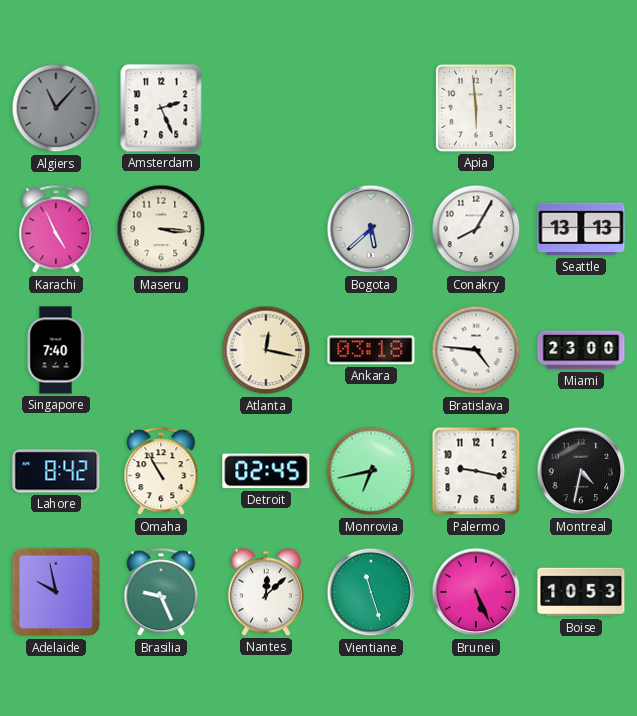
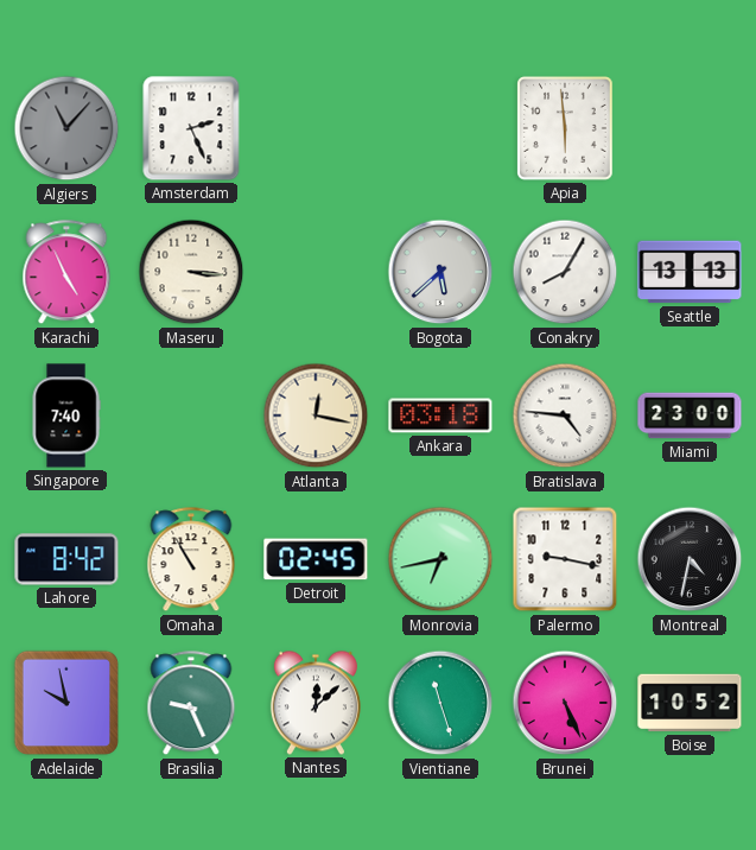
Boise: 10:53 -> 10:52 (690, 703)
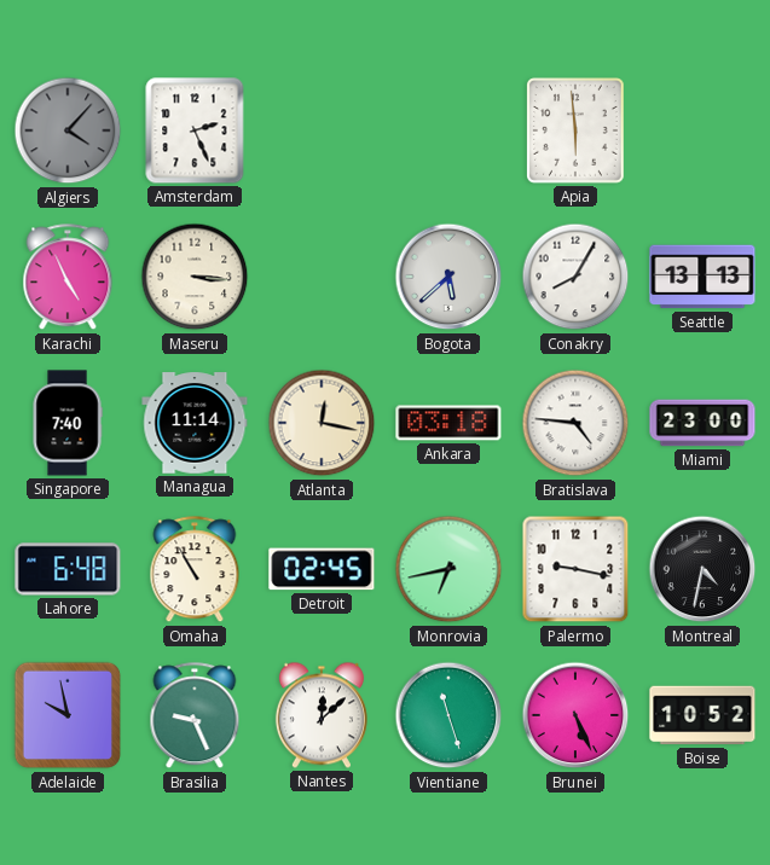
Algiers: 11:07 -> 4:07 (68, 130)
Managua: none -> 11:14 (195, 423)
Lahore: 8:42 -> 6:48 (68, 569)
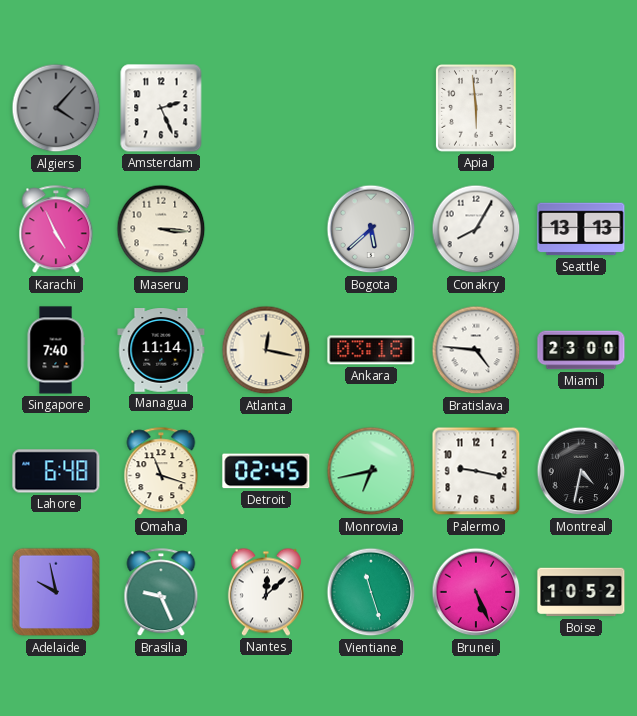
Omaha: 10:55 -> 11:18 (161, 472)
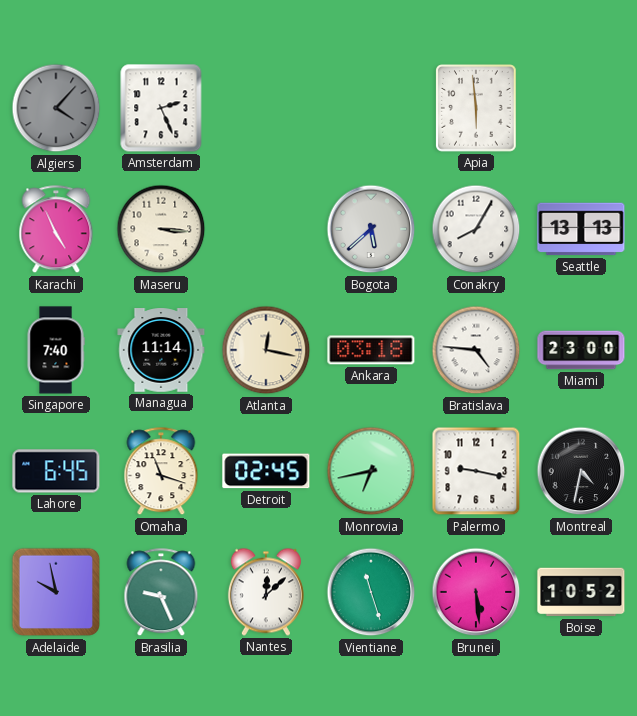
Lahore: 6:48 -> 6:45 (56, 471)
Brunei: 5:26 -> 5:29 (476, 592)
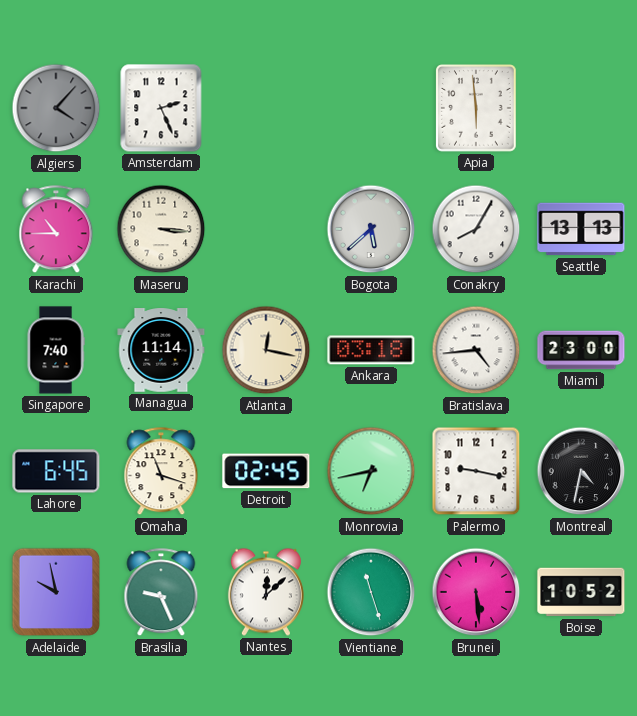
Karachi: 4:56 -> 10:45 (56, 230)
Bratislava: 4:46 -> 4:44 (476, 350)
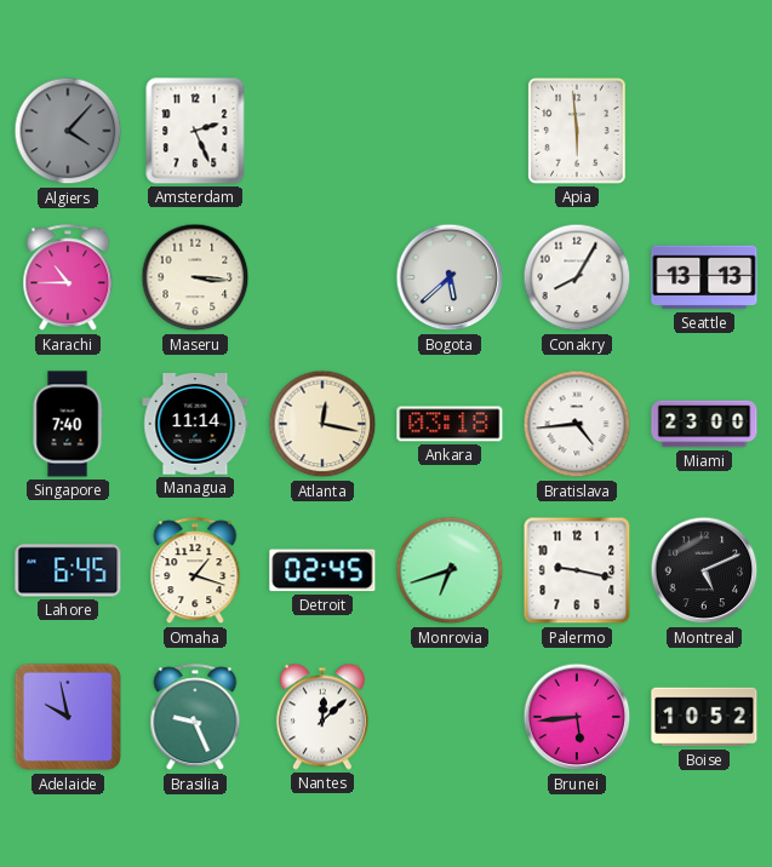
Omaha: 11:18 -> 1:18 (195, 572)
Monrovia: 6:43 -> 6:42 (450, 570)
Montreal: 4:32 -> 5:11 (704, 570)
Vientiane: 11:27 -> none (371, 592)
Brunei: 5:29 -> 5:44 (577, 717)
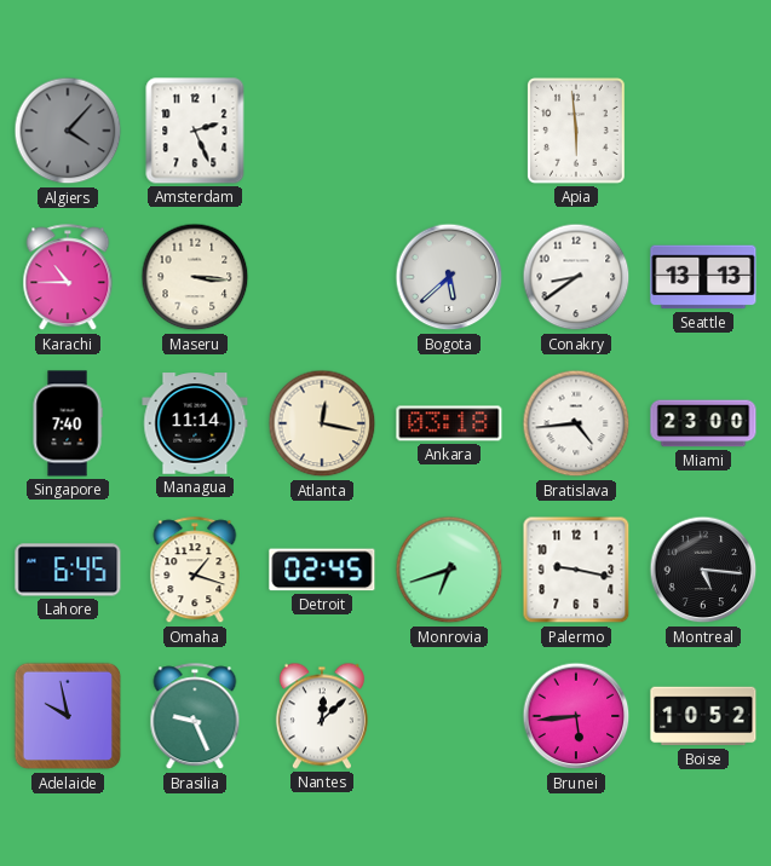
Conakry: 8:05 -> 8:39 (576, 277)
Montreal: 5:11 -> 5:16 (703, 570)
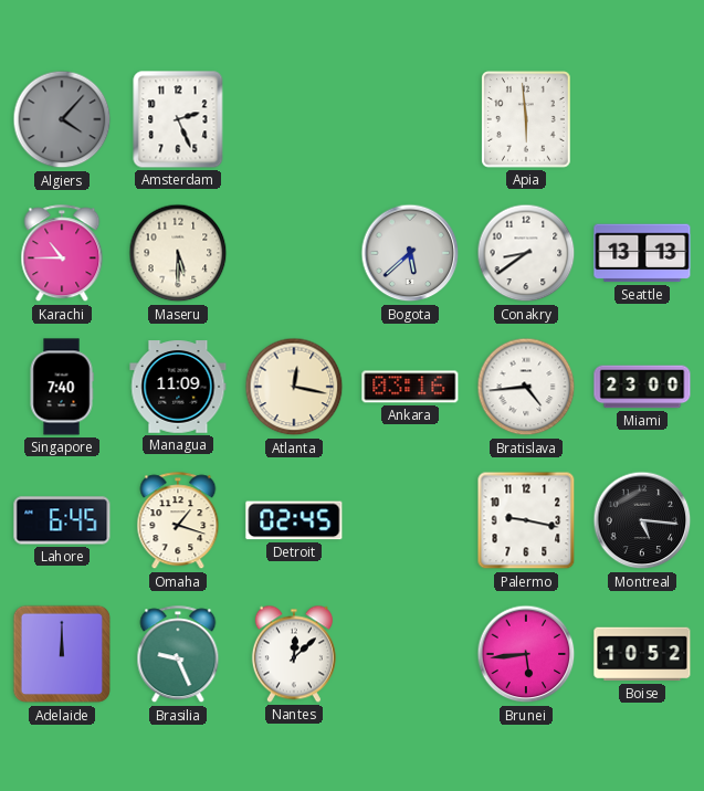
Maseru: 3:16 -> 5:30 (178, 253)
Managua: 11:14 -> 11:09 (178, 387)
Ankara: 03:18 -> 03:16 (410, 387)
Monrovia: 6:42 -> none (449, 570)
Adelaide: 9:58 -> 12:00 (62, 654)
